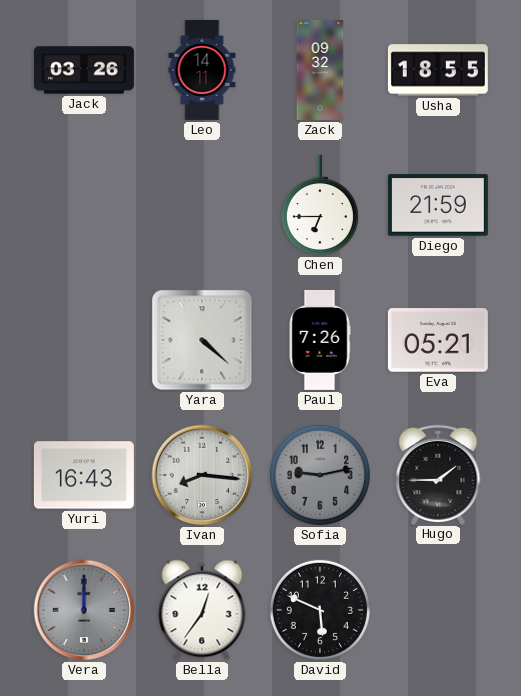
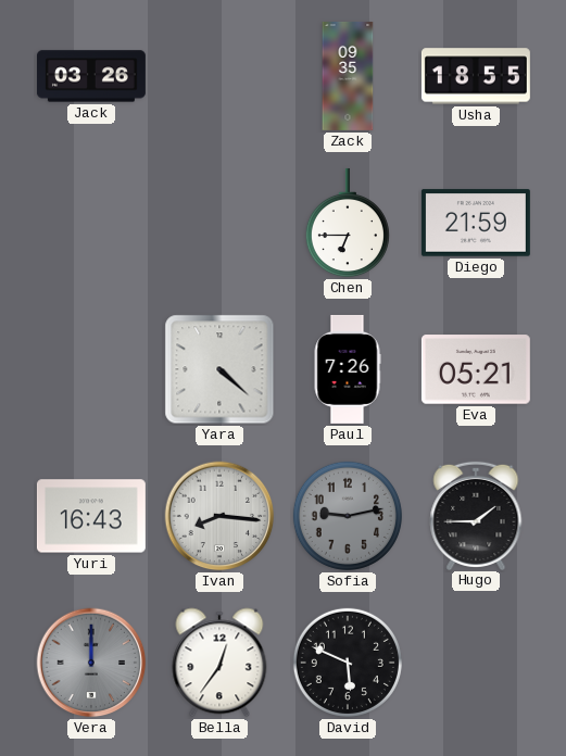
Leo: 14:11 -> none (202, 70)
Zack: 09:32 -> 09:35 (348, 76)
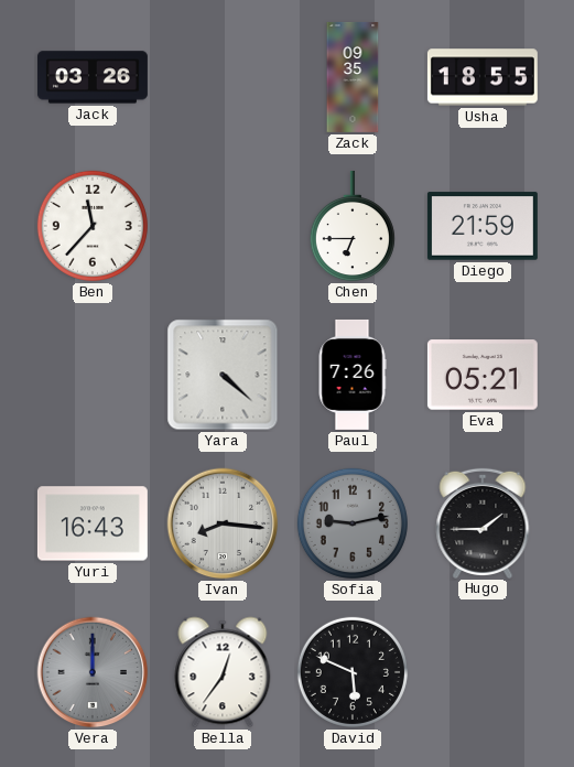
Ben: none -> 11:37 (93, 226)
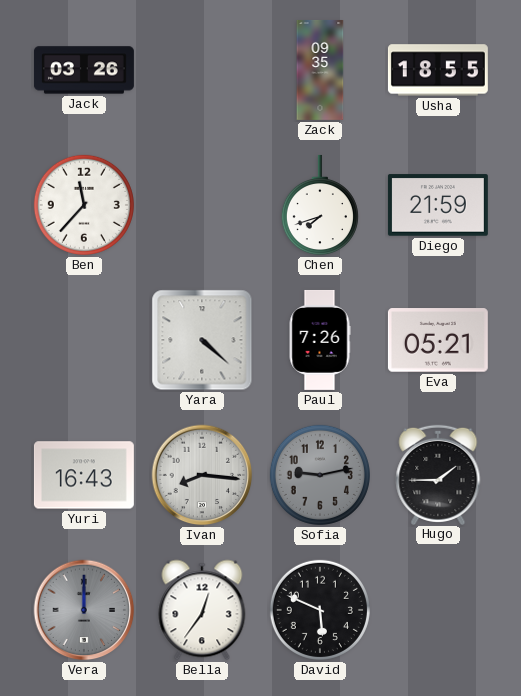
Chen: 6:45 -> 7:42 (320, 205)
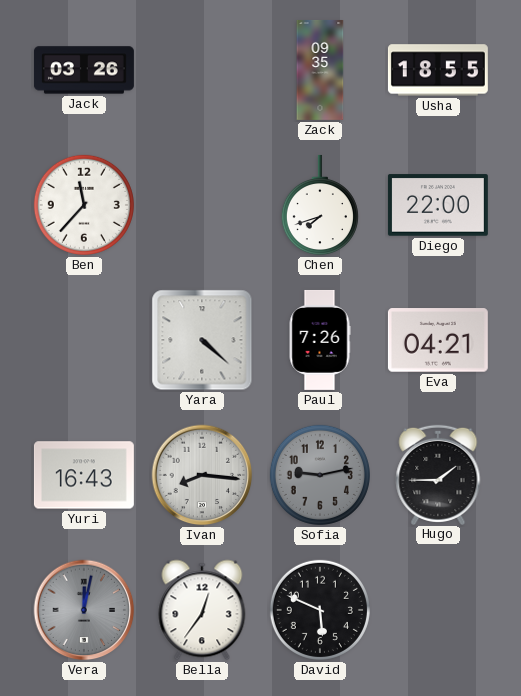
Diego: 21:59 -> 22:00 (438, 205)
Eva: 05:21 -> 04:21 (438, 340)
Vera: 12:00 -> 12:02 (84, 610)
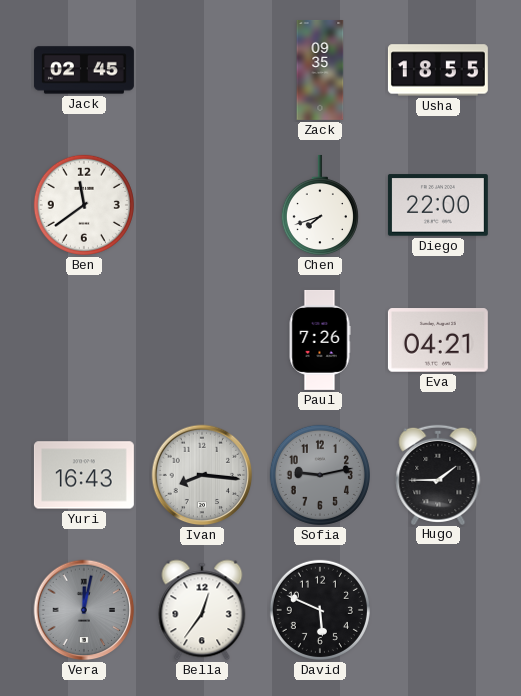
Jack: 03:26 -> 02:45 (84, 70)
Ben: 11:37 -> 11:39 (84, 205)
Yara: 4:22 -> none (202, 340)
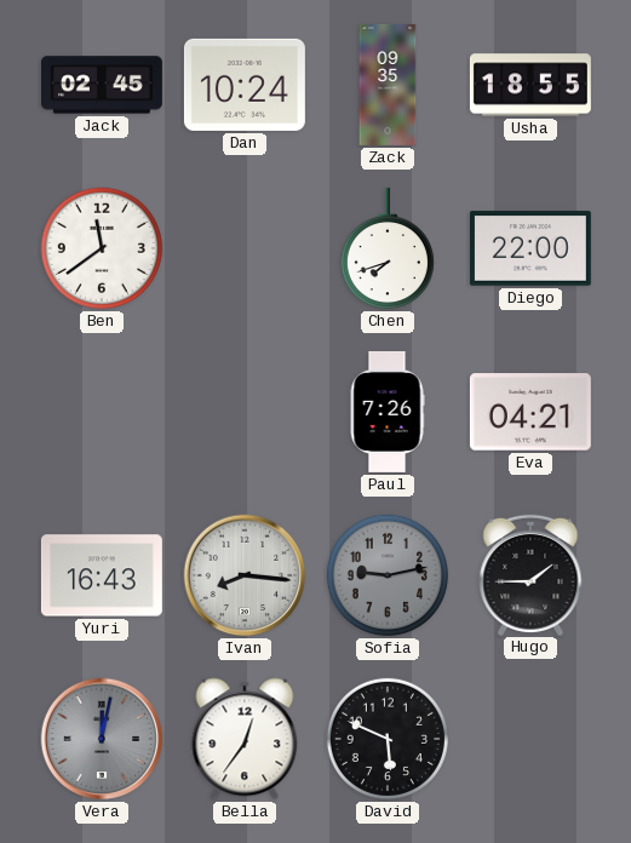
Dan: none -> 10:24 (245, 85)
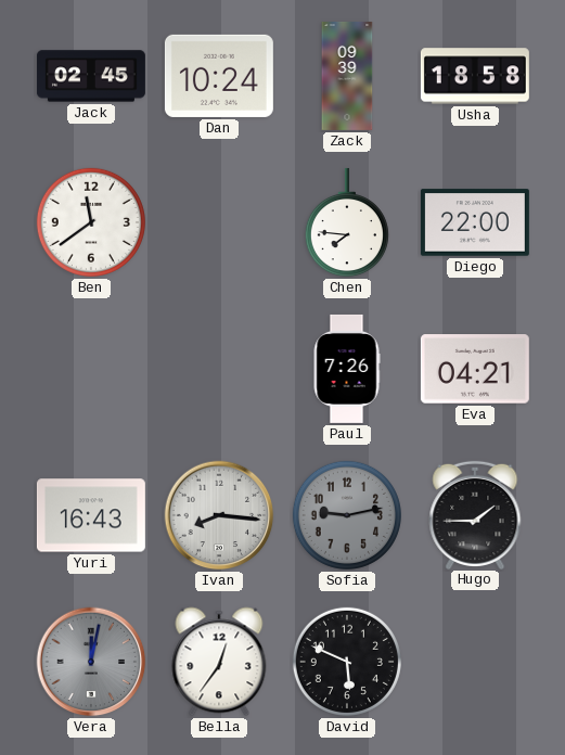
Zack: 09:35 -> 09:39 (347, 76)
Usha: 18:55 -> 18:58 (475, 76)
Chen: 7:42 -> 7:46 (347, 222)
